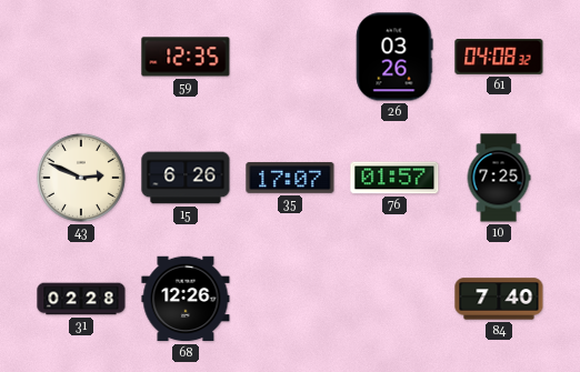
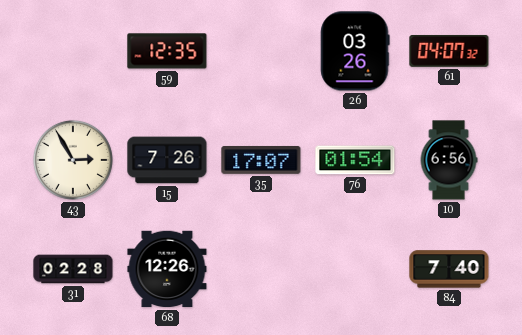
61: 04:08 -> 04:07 (449, 51)
43: 2:49 -> 2:55 (73, 160)
15: 6:26 -> 7:26 (167, 160)
76: 01:57 -> 01:54 (355, 160)
10: 7:25 -> 6:56 (449, 160)
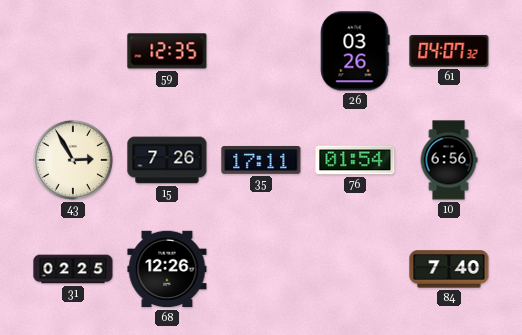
35: 17:07 -> 17:11 (261, 160)
31: 02:28 -> 02:25 (73, 269)
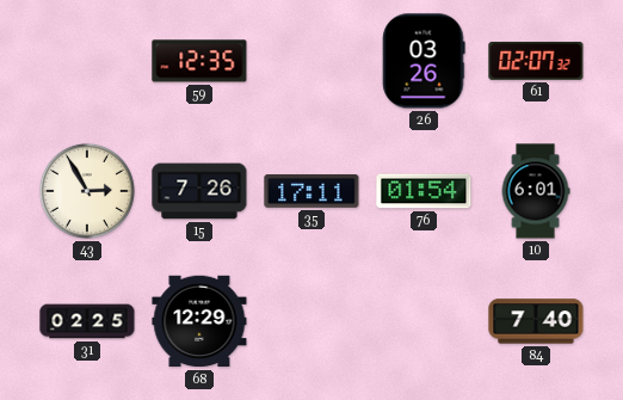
61: 04:07 -> 02:07 (536, 61)
10: 6:56 -> 6:01 (536, 191)
68: 12:26 -> 12:29 (199, 321)
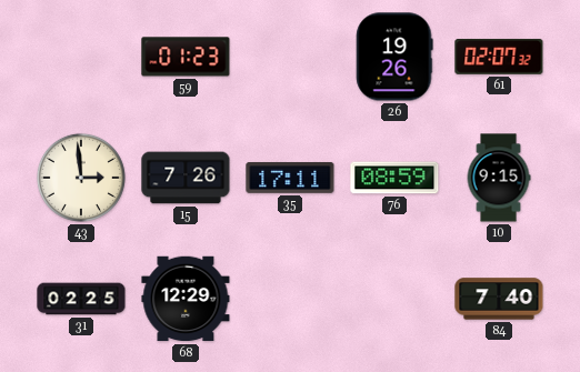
59: 12:35 -> 01:23 (186, 57)
26: 03:26 -> 19:26 (394, 57)
43: 2:55 -> 2:59 (81, 178)
76: 01:54 -> 08:59 (394, 178)
10: 6:01 -> 9:15 (499, 178)
